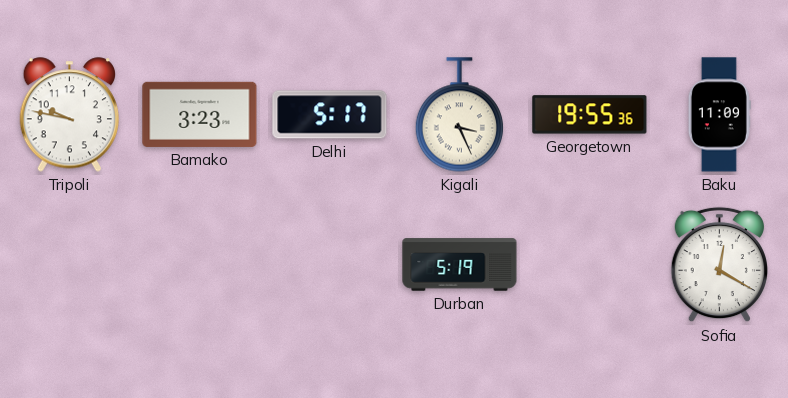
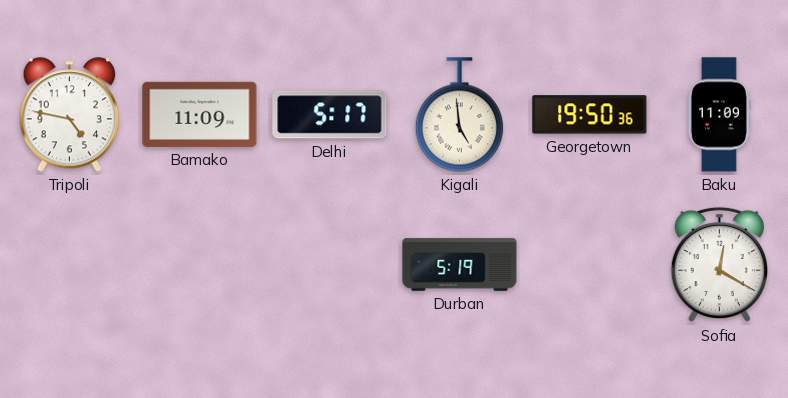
Tripoli: 9:47 -> 4:47 (69, 115)
Bamako: 3:23 -> 11:09 (200, 114)
Kigali: 3:26 -> 4:59 (459, 115)
Georgetown: 19:55 -> 19:50 (590, 115)
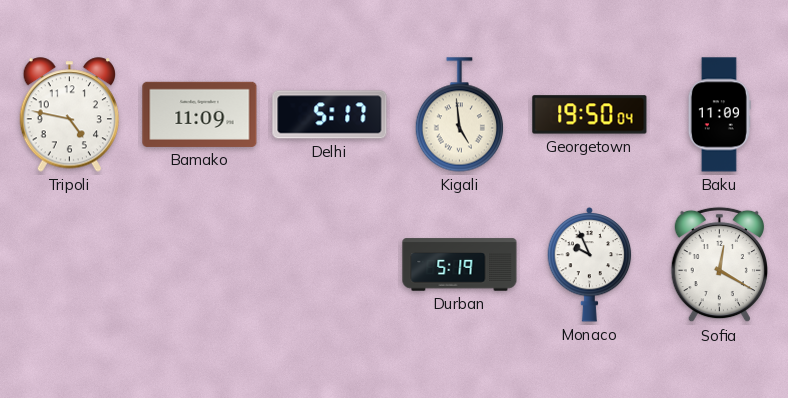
Georgetown: 19:50:36 -> 19:50:04 (590, 115)
Monaco: none -> 9:56 (590, 264)
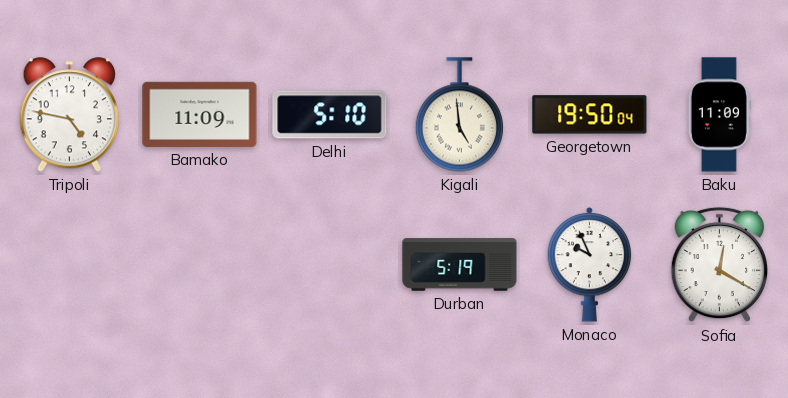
Delhi: 5:17 -> 5:10 (330, 115)
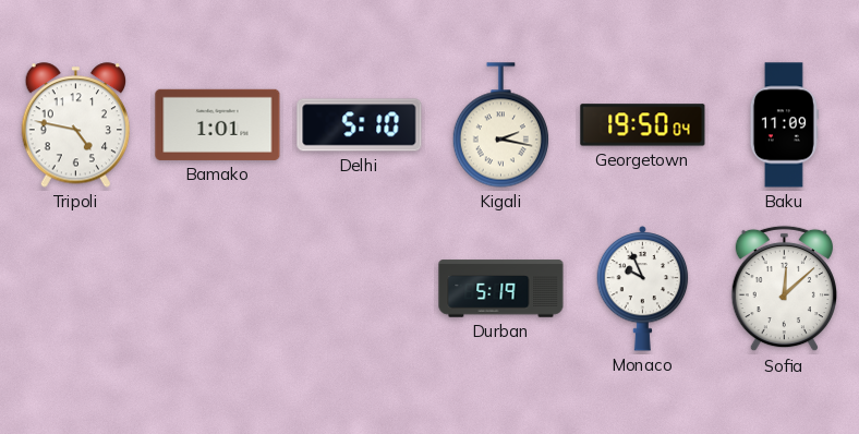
Bamako: 11:09 -> 1:01 (218, 124)
Kigali: 4:59 -> 2:17 (500, 125)
Sofia: 12:20 -> 12:08 (784, 289)
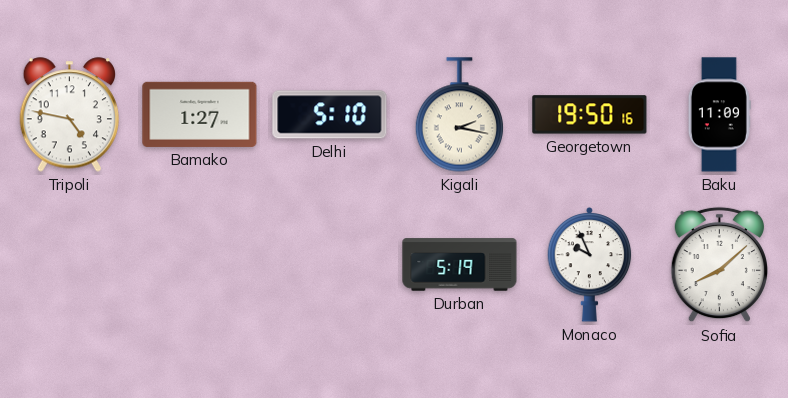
Bamako: 1:01 -> 1:27 (200, 114)
Georgetown: 19:50:04 -> 19:50:16 (590, 115)
Sofia: 12:08 -> 8:08 (719, 265)
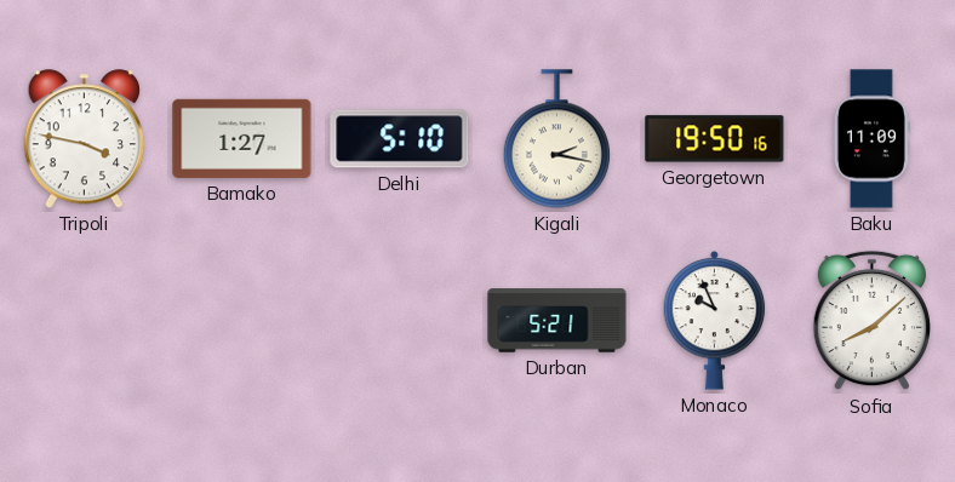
Tripoli: 4:47 -> 3:47 (84, 139)
Durban: 5:19 -> 5:21 (557, 321)
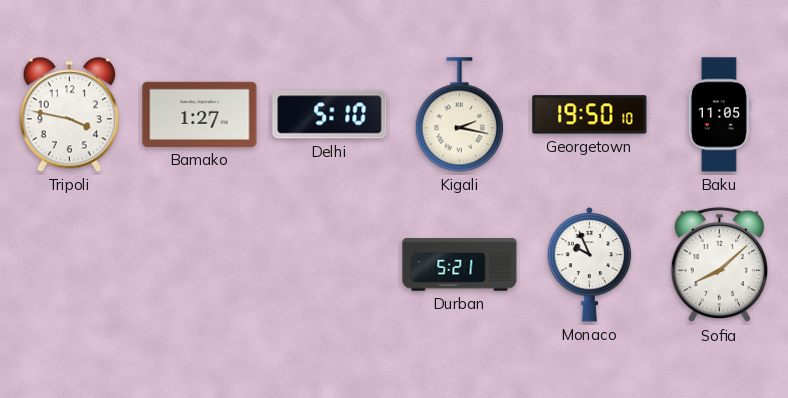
Georgetown: 19:50:16 -> 19:50:10 (590, 115)
Baku: 11:09 -> 11:05 (719, 115)
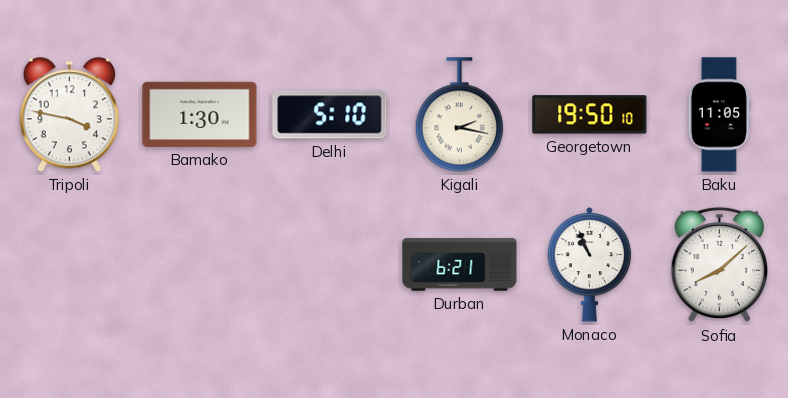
Bamako: 1:27 -> 1:30 (200, 114)
Durban: 5:21 -> 6:21 (460, 265)
Monaco: 9:56 -> 10:56 (590, 264)
